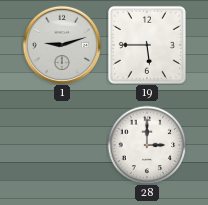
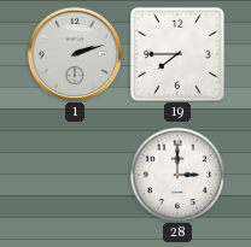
1: 9:12 -> 2:12 (74, 53)
19: 5:45 -> 7:45 (177, 54)
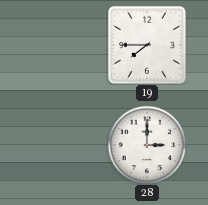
1: 2:12 -> none (74, 53)
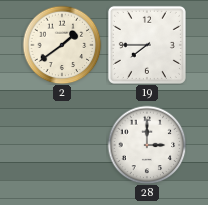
2: none -> 1:39 (62, 45)
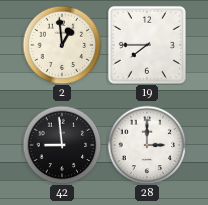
2: 1:39 -> 12:59 (62, 45)
42: none -> 8:59 (62, 145)
